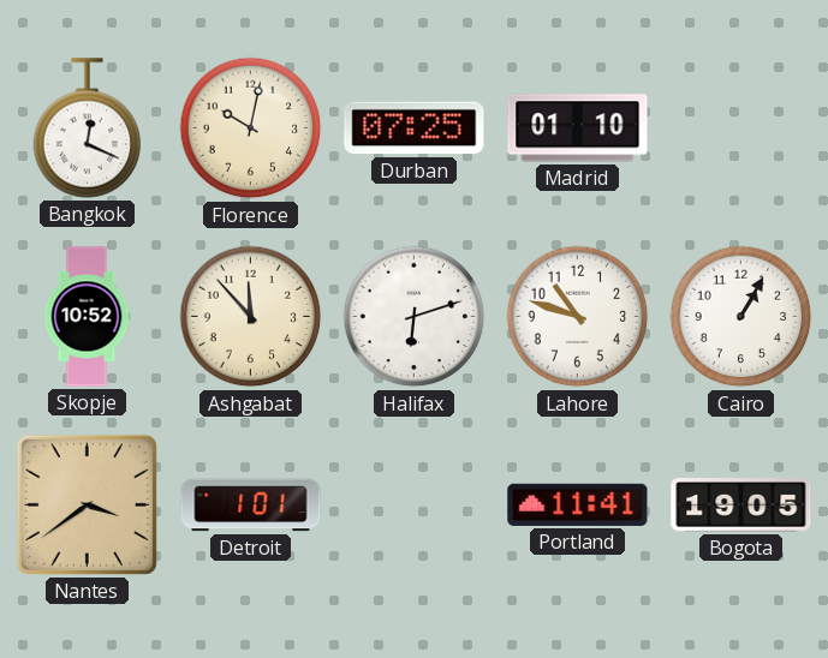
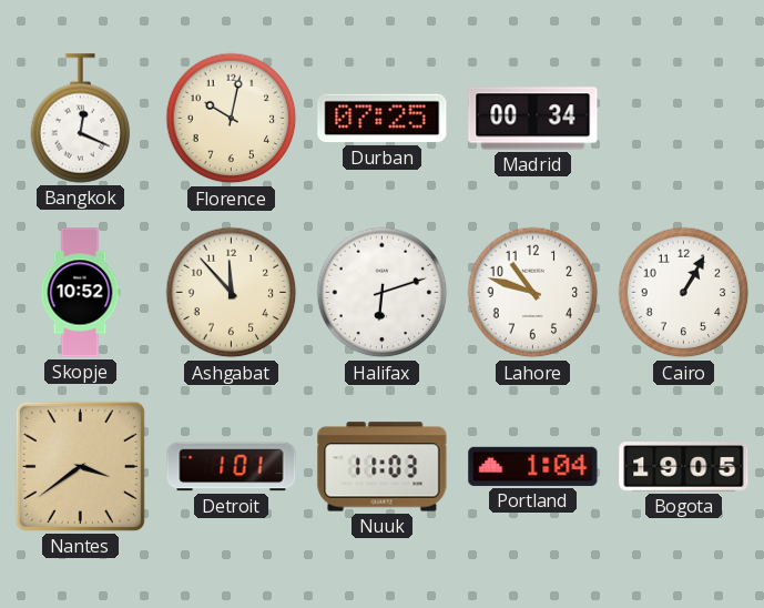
Madrid: 01:10 -> 00:34 (533, 119)
Nuuk: none -> 11:03 (383, 467)
Portland: 11:41 -> 1:04 (533, 466)
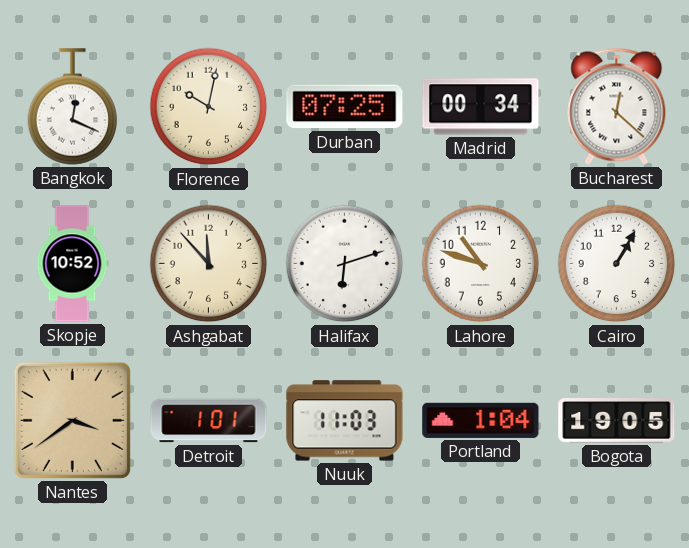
Bucharest: none -> 12:22 (617, 106)
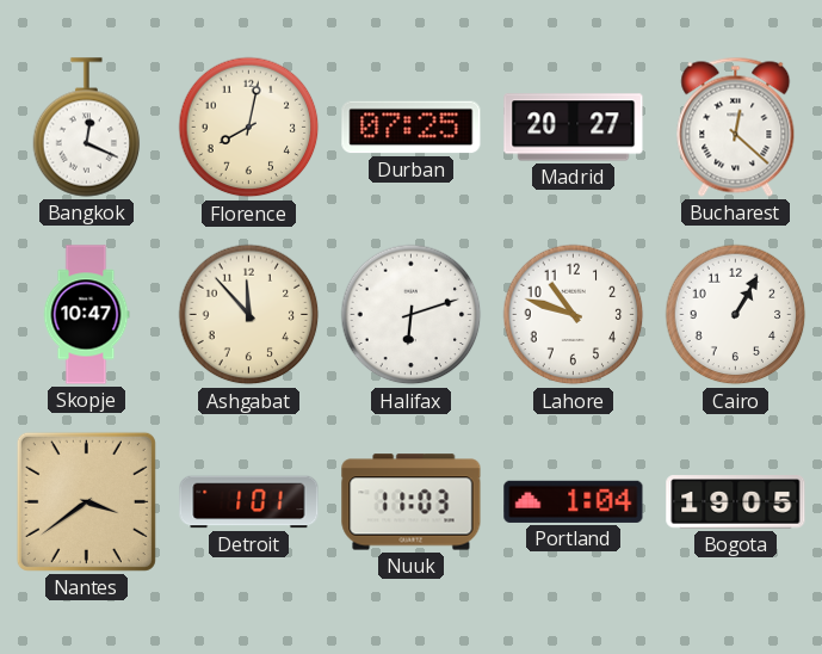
Florence: 10:02 -> 8:02 (249, 128)
Madrid: 00:34 -> 20:27 (574, 128)
Skopje: 10:52 -> 10:47 (86, 315)
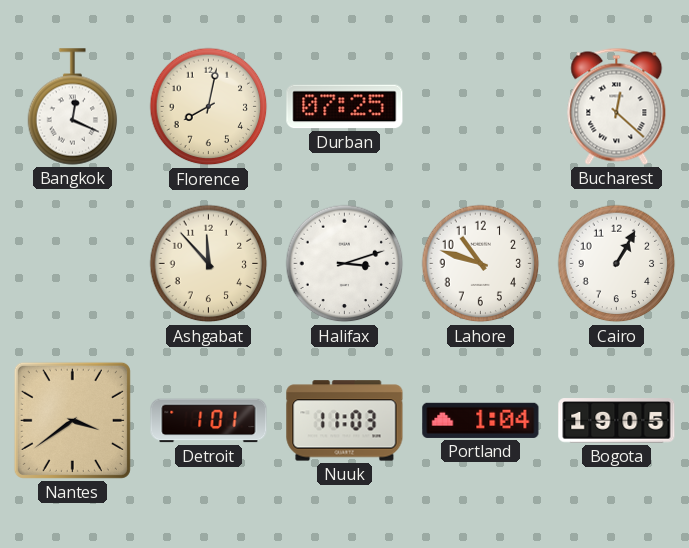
Madrid: 20:27 -> none (574, 128)
Skopje: 10:47 -> none (86, 315)
Halifax: 6:12 -> 3:12 (345, 264)
